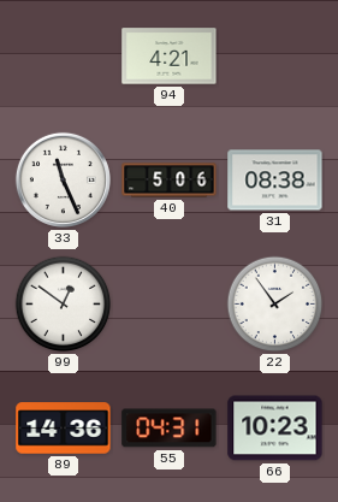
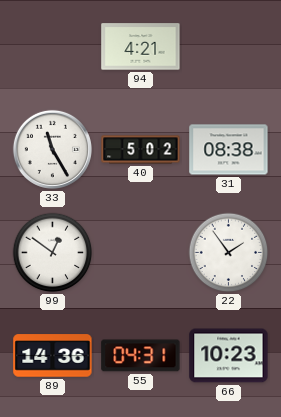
33: 11:26 -> 11:25 (52, 149)
40: 5:06 -> 5:02 (141, 150)
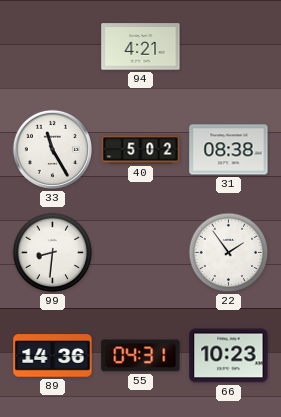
99: 12:51 -> 8:31 (53, 253)
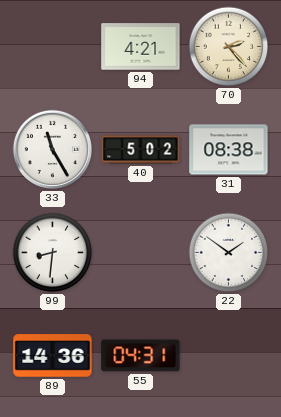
70: none -> 2:23 (229, 47)
22: 1:54 -> 1:51 (229, 253)
66: 10:23 -> none (229, 356)
